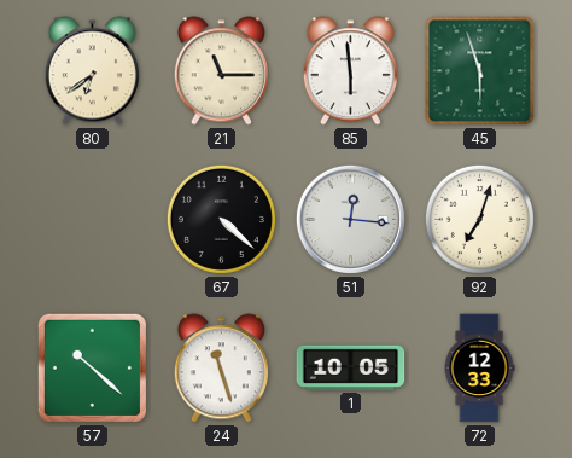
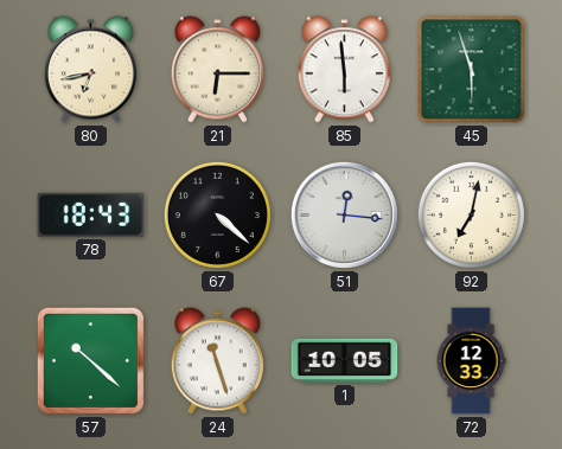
80: 6:39 -> 6:43 (90, 70)
21: 11:15 -> 6:15 (217, 70)
78: none -> 18:43 (91, 214)
92: 7:03 -> 7:02 (471, 214)
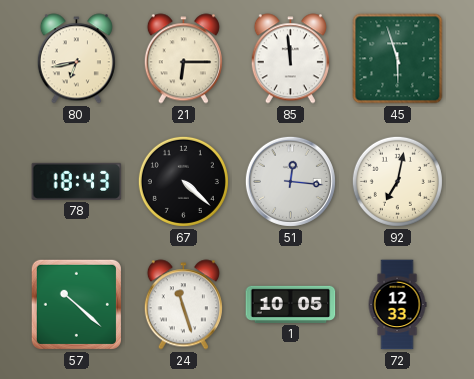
85: 5:59 -> 11:59 (290, 59)
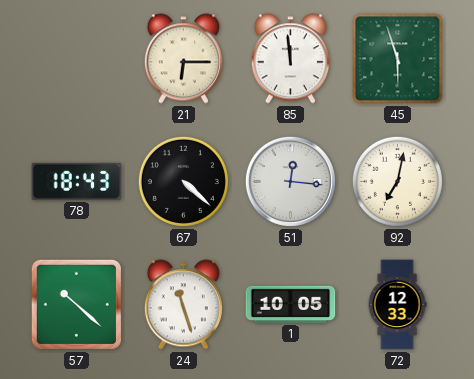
80: 6:43 -> none (76, 59)
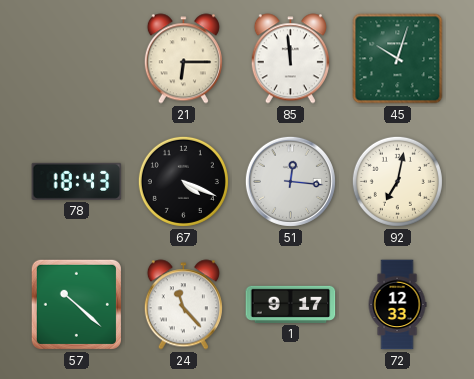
45: 5:57 -> 10:03 (398, 59)
67: 4:22 -> 4:19 (183, 181)
24: 11:27 -> 11:23 (183, 305)
1: 10:05 -> 9:17 (291, 304)
